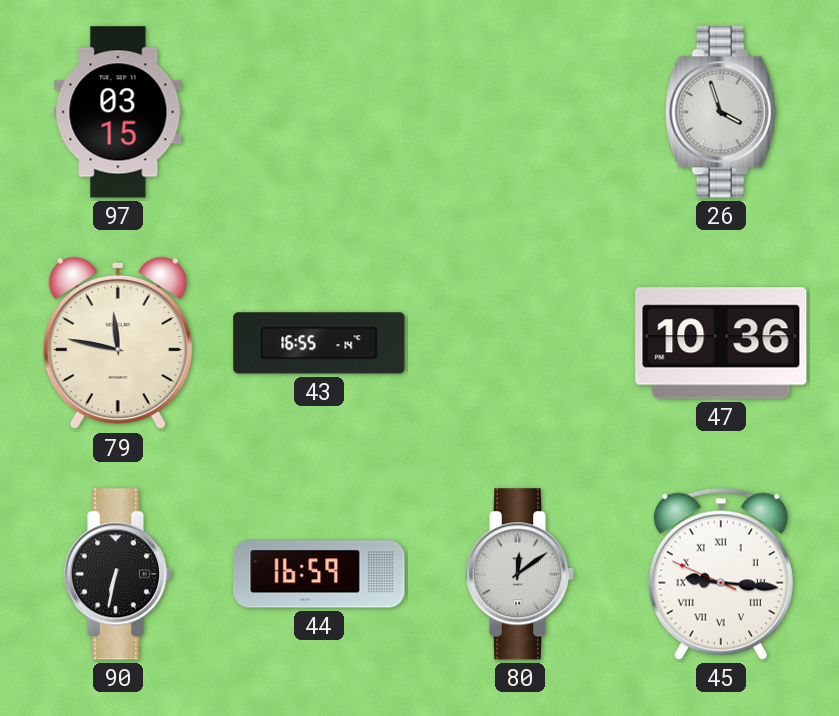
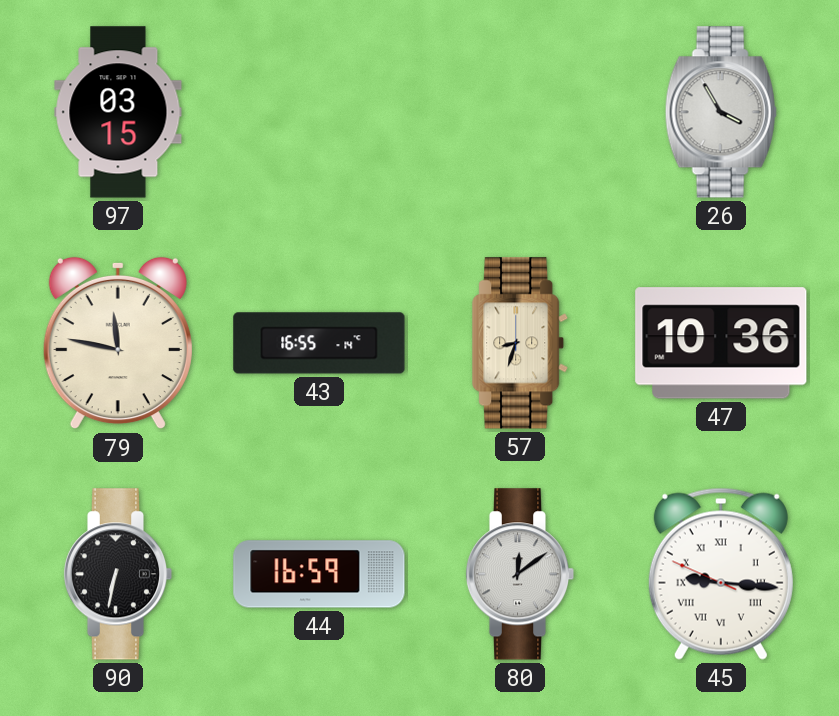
26: 3:57 -> 3:55 (721, 112)
57: none -> 8:33 (521, 343)
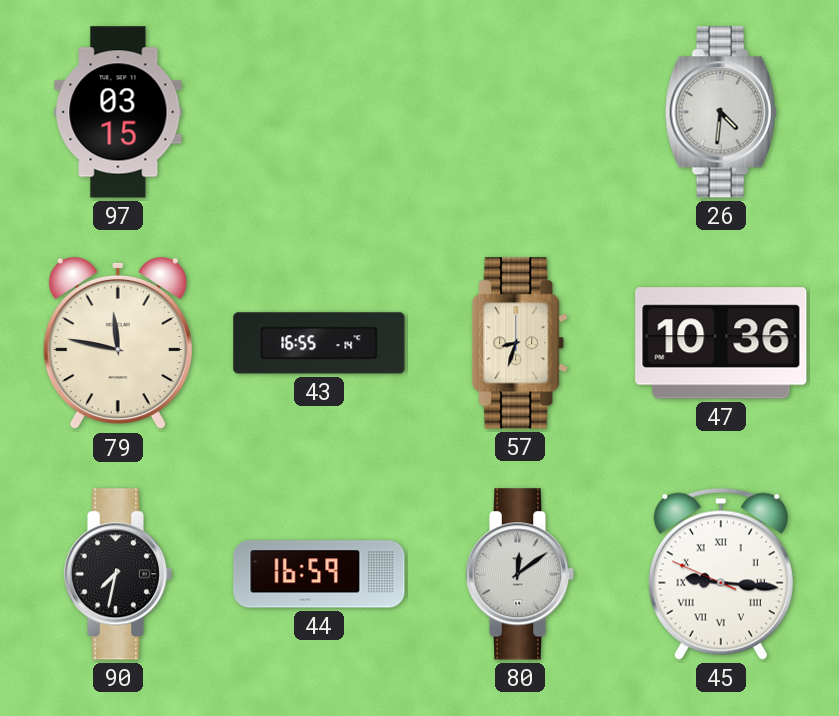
26: 3:55 -> 4:31 (721, 112)
90: 6:32 -> 7:32 (118, 574)
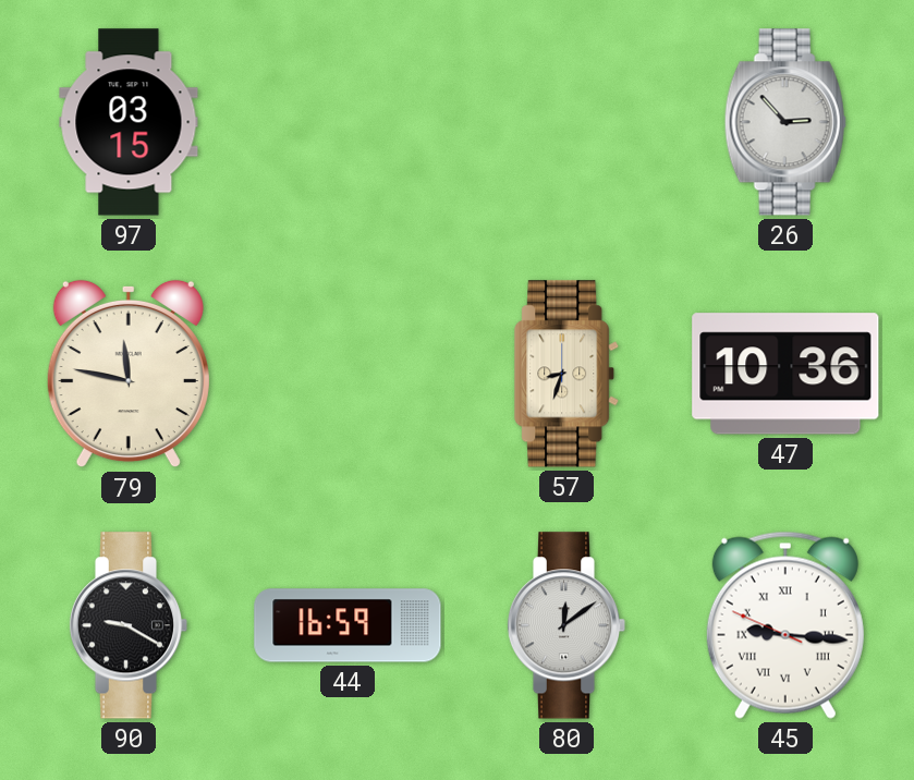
26: 4:31 -> 2:53 (785, 122)
43: 16:55 -> none (319, 343)
90: 7:32 -> 9:20 (129, 625)
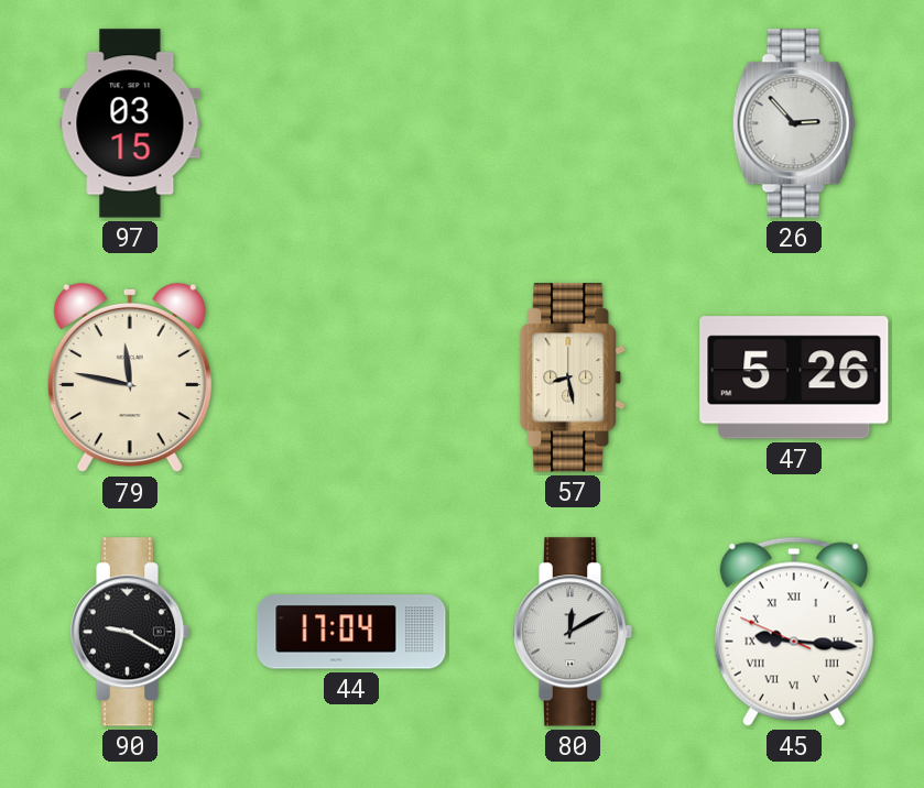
57: 8:33 -> 8:28 (574, 377)
47: 10:36 -> 5:26 (794, 377)
44: 16:59 -> 17:04 (351, 632)
80: 12:09 -> 12:10 (573, 632)
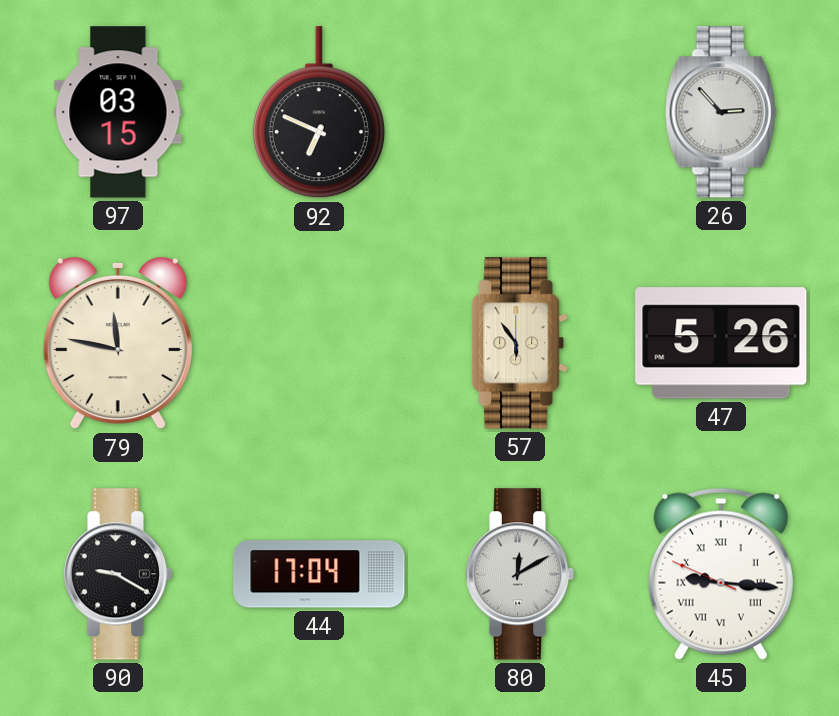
92: none -> 6:49 (319, 113)
57: 8:28 -> 5:54 (521, 343)
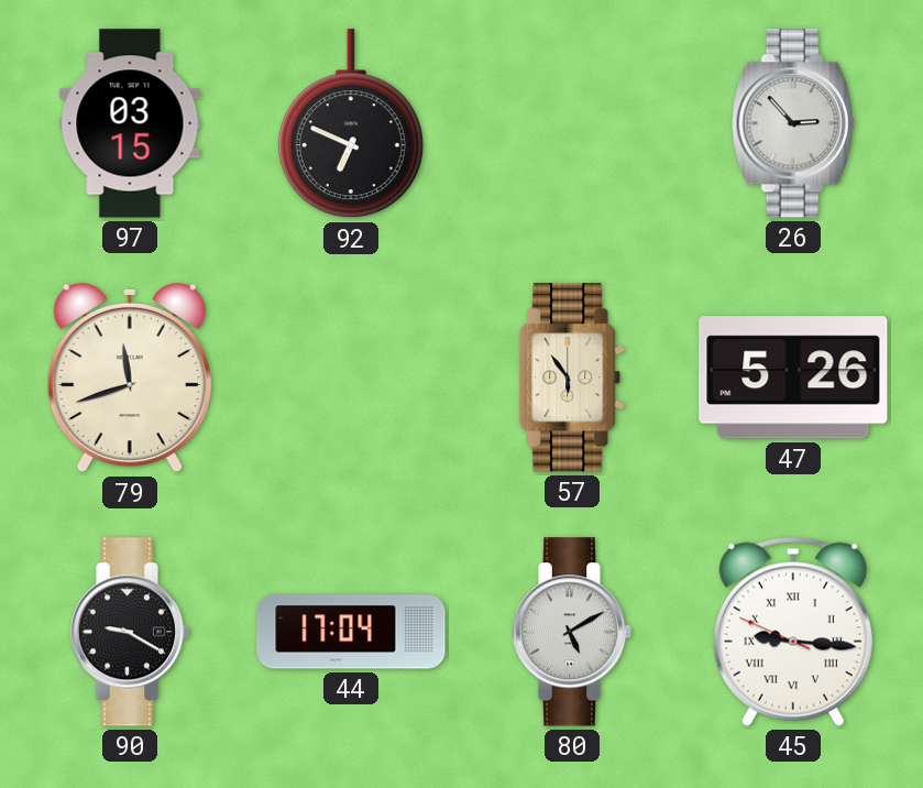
79: 11:47 -> 11:42 (130, 377)
80: 12:10 -> 5:10 (572, 632)
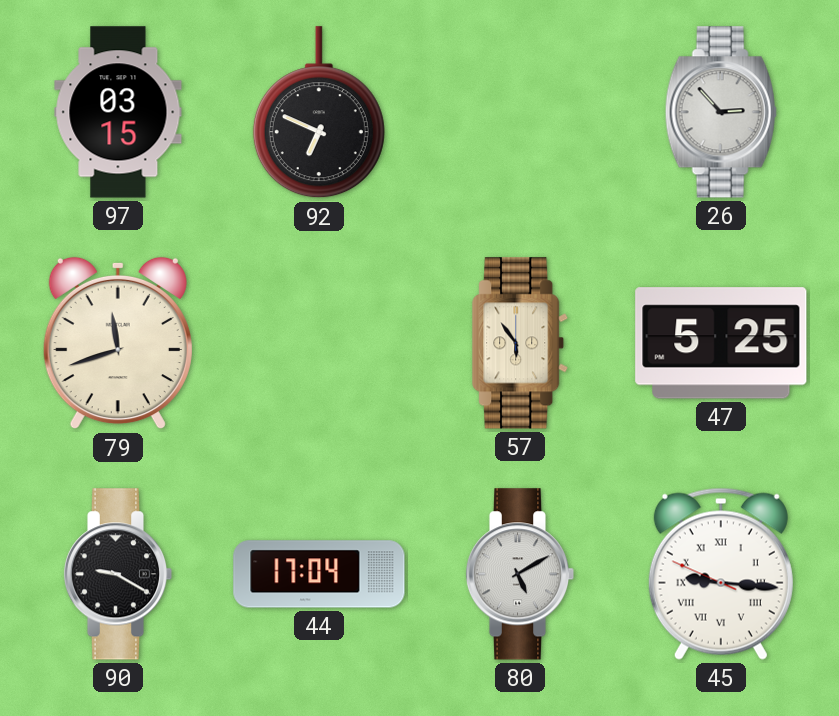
47: 5:26 -> 5:25 (721, 343)
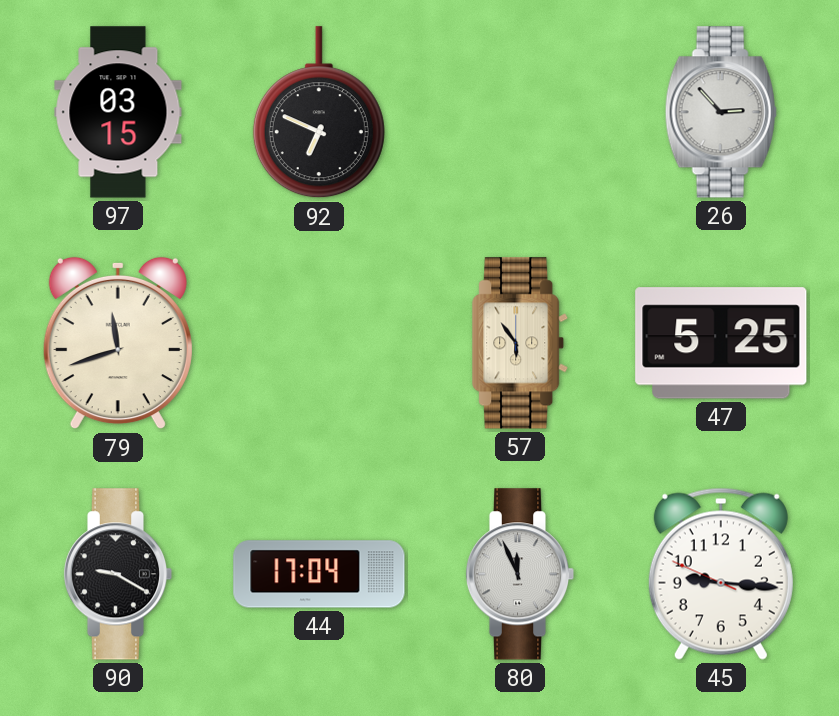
80: 5:10 -> 11:56 (520, 574)
45 numerals: Roman -> Arabic (721, 574)
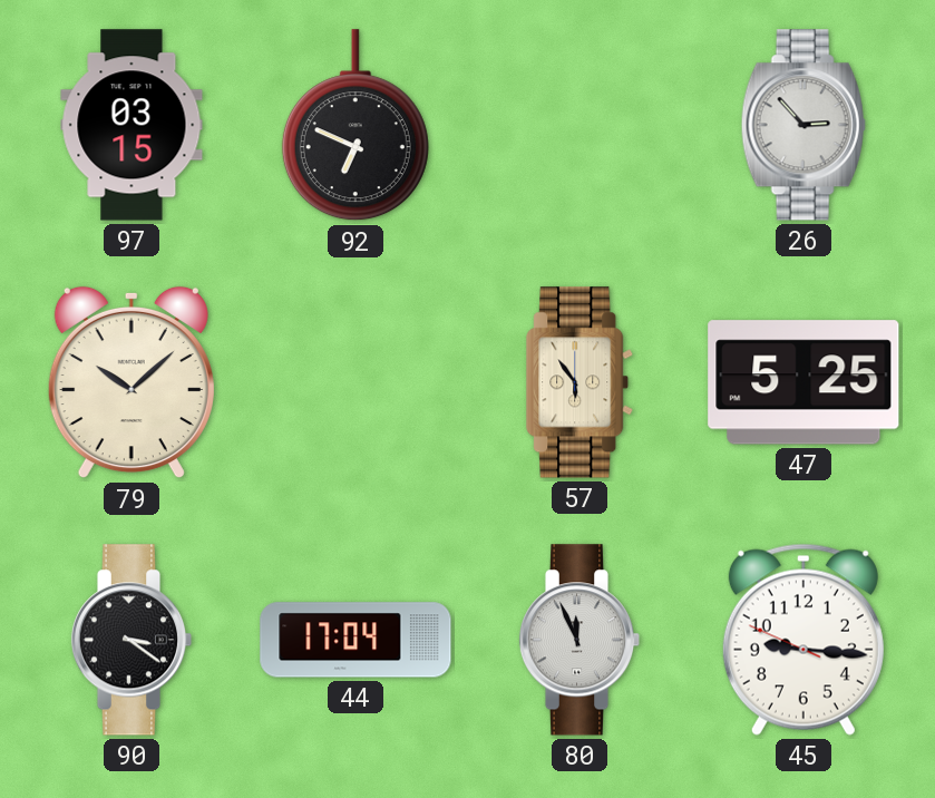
79: 11:42 -> 10:08 (132, 382)
90: 9:20 -> 3:21 (132, 640)
